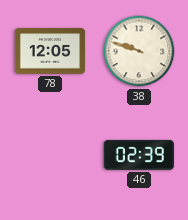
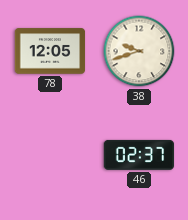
38: 9:48 -> 9:42 (139, 51)
46: 02:39 -> 02:37 (139, 155)
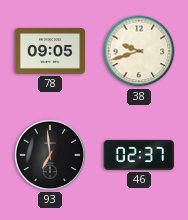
78: 12:05 -> 09:05 (50, 51)
93: none -> 6:59 (49, 154)
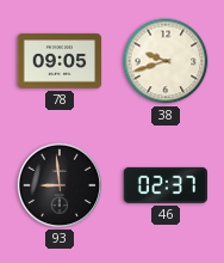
93: 6:59 -> 8:59 (58, 184)
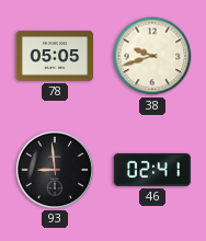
78: 09:05 -> 05:05 (55, 56)
46: 02:37 -> 02:41 (152, 170)
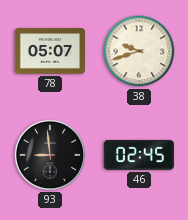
78: 05:05 -> 05:07 (50, 51)
46: 02:41 -> 02:45 (139, 155)
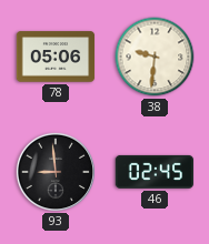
78: 05:07 -> 05:06 (56, 57)
38: 9:42 -> 9:31 (155, 57)
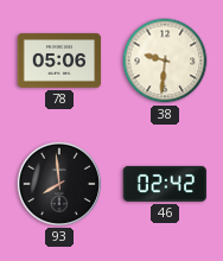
93: 8:59 -> 7:59 (58, 183)
46: 02:45 -> 02:42 (165, 184)
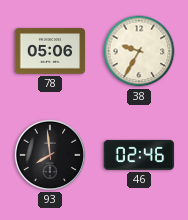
38: 9:31 -> 9:35 (139, 51)
46: 02:42 -> 02:46 (139, 155)
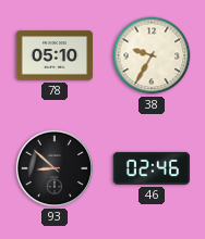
78: 05:06 -> 05:10 (55, 55)
93: 7:59 -> 8:52 (53, 167)
